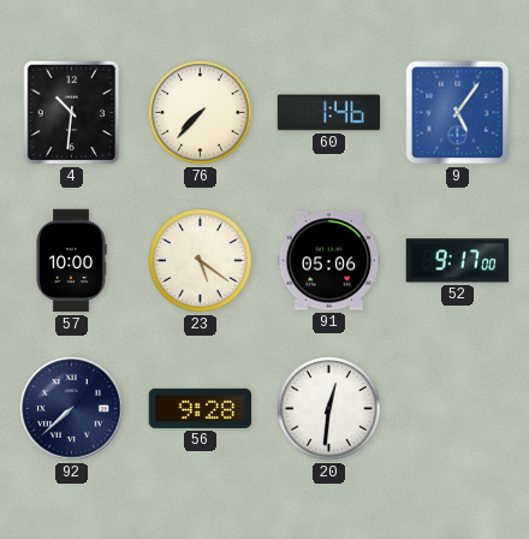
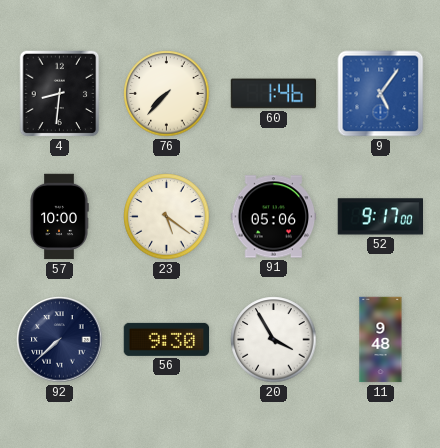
4: 10:31 -> 8:31 (60, 94)
56: 9:28 -> 9:30 (167, 339)
20: 12:31 -> 3:55 (274, 340)
11: none -> 9:48 (381, 340)
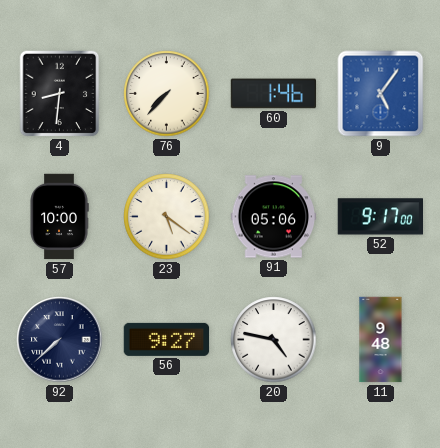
56: 9:30 -> 9:27 (167, 339)
20: 3:55 -> 4:47 (274, 340)
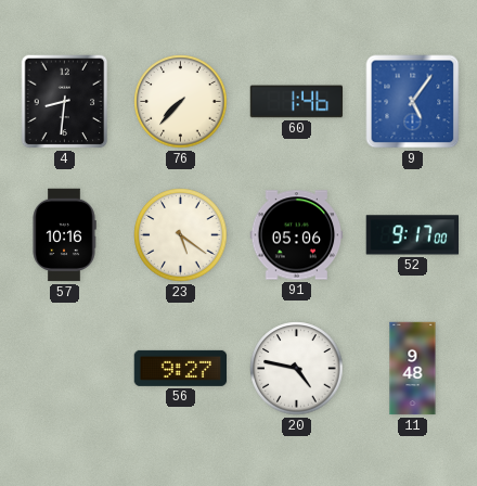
57: 10:00 -> 10:16 (64, 235)
92: 7:38 -> none (60, 340)
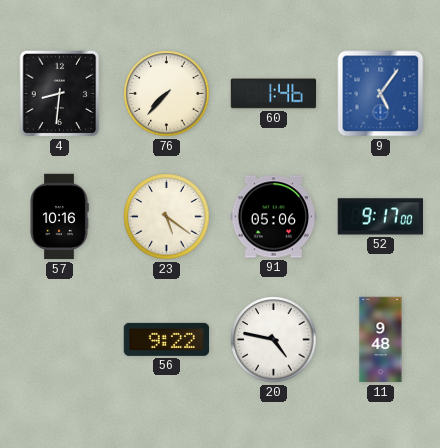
56: 9:27 -> 9:22 (167, 339)
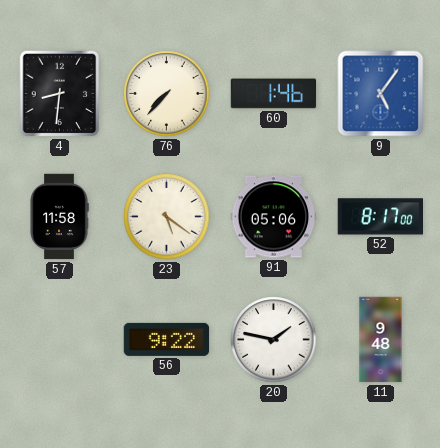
57: 10:16 -> 11:58 (59, 217)
52: 9:17 -> 8:17 (380, 217)
20: 4:47 -> 1:47 (274, 340)
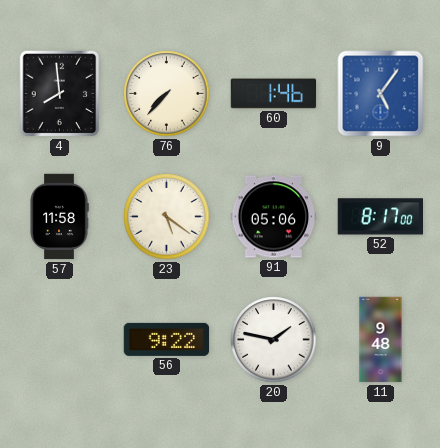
4: 8:31 -> 7:59 (60, 94)
